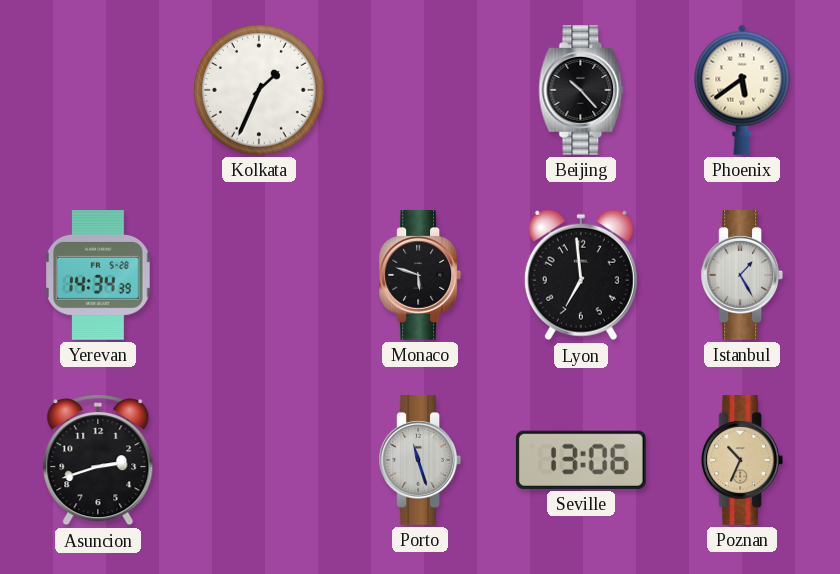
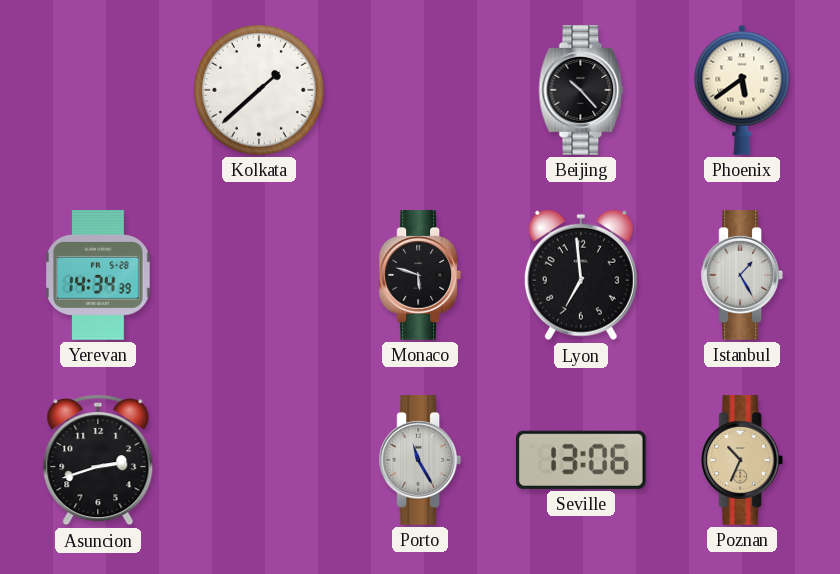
Kolkata: 1:34 -> 1:38 (259, 90)
Porto: 11:27 -> 11:25 (419, 461)
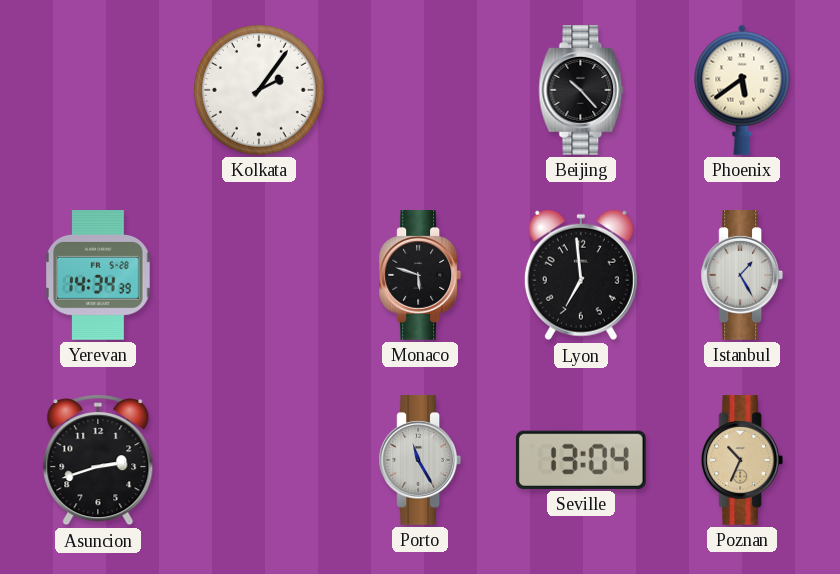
Kolkata: 1:38 -> 2:06 (259, 90)
Seville: 13:06 -> 13:04 (581, 460)
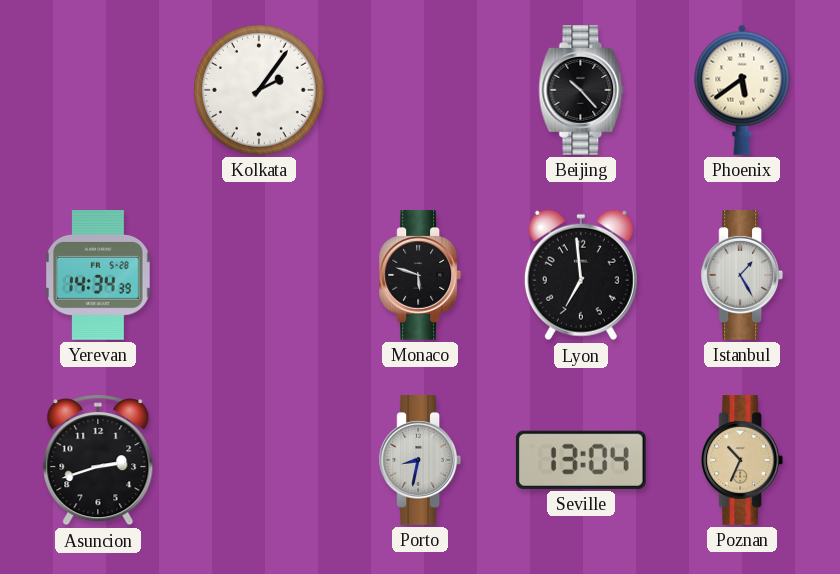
Porto: 11:25 -> 8:32 (419, 461)
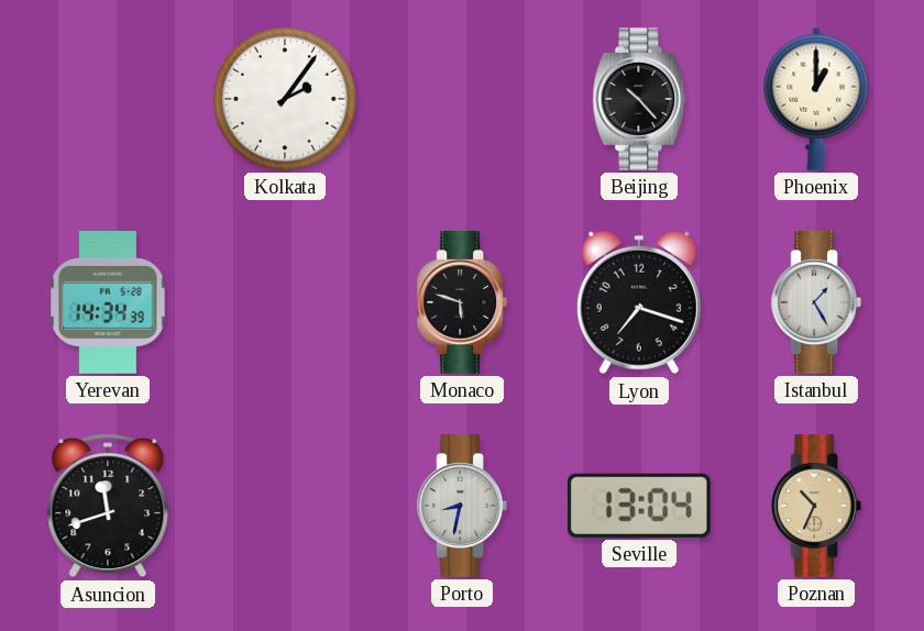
Phoenix: 5:39 -> 1:00 (816, 99)
Lyon: 6:59 -> 7:18 (639, 302)
Asuncion: 2:42 -> 11:42 (108, 506)
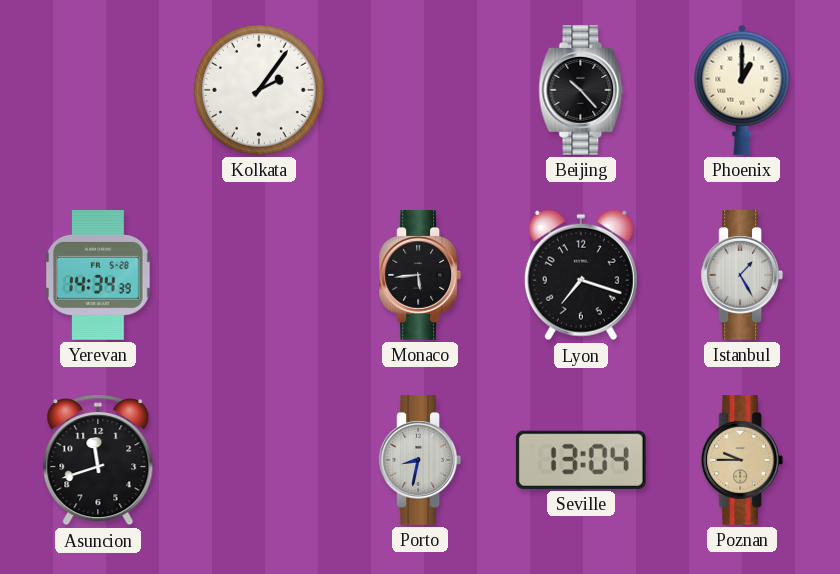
Monaco: 5:48 -> 5:44 (419, 276)
Poznan: 10:34 -> 9:45 (741, 461)
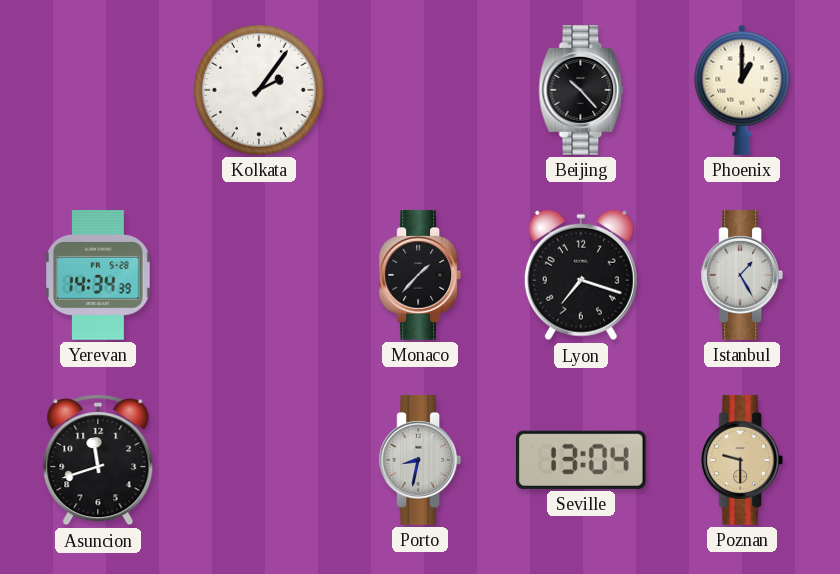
Monaco: 5:44 -> 1:37 (419, 276)
Poznan: 9:45 -> 9:30 (741, 461)
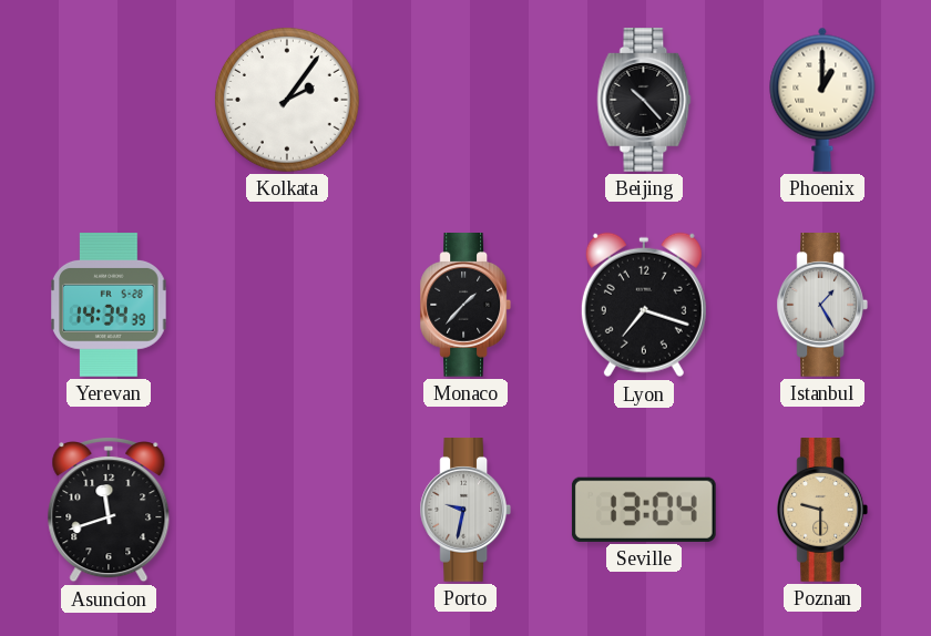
Porto: 8:32 -> 9:32 (464, 511)
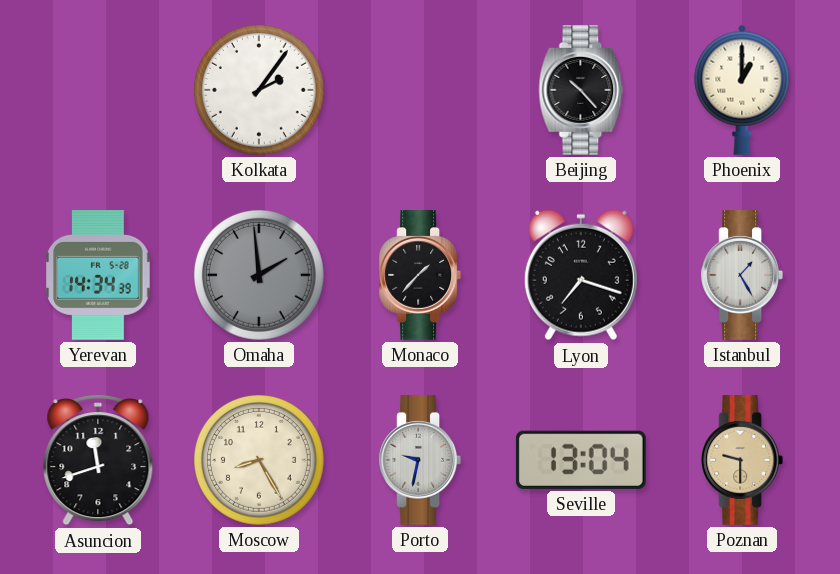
Omaha: none -> 1:59 (259, 275)
Moscow: none -> 8:25 (259, 460)
